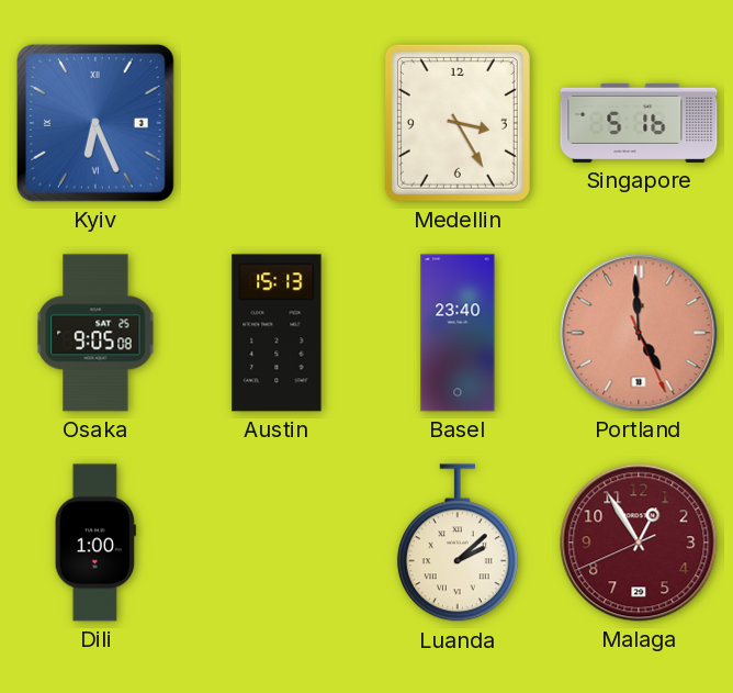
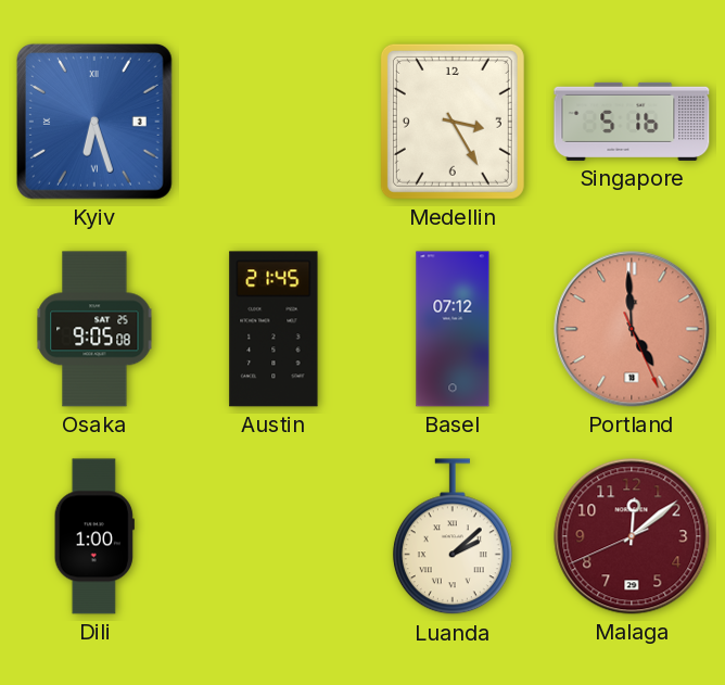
Kyiv: 6:26 -> 6:27 (94, 122)
Austin: 15:13 -> 21:45 (274, 329)
Basel: 23:40 -> 07:12 (453, 329)
Malaga: 12:54 -> 12:08 (632, 536)
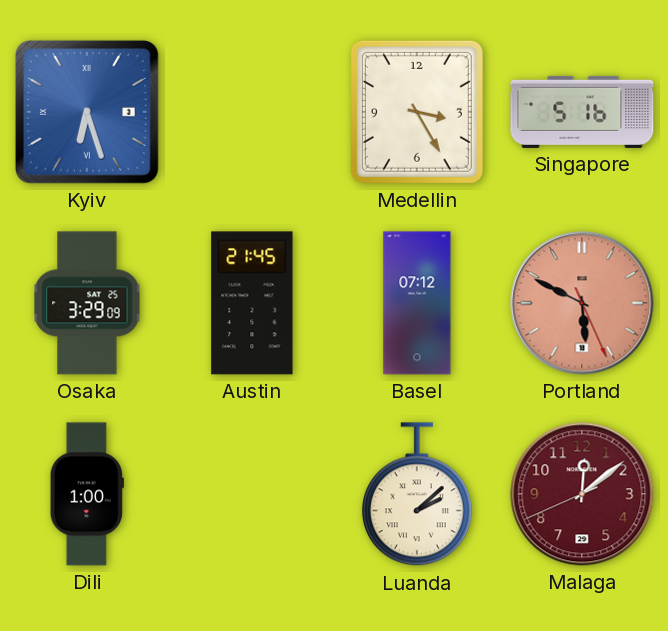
Osaka: 9:05 -> 3:29 (87, 303)
Portland: 4:59 -> 5:49 (582, 303)
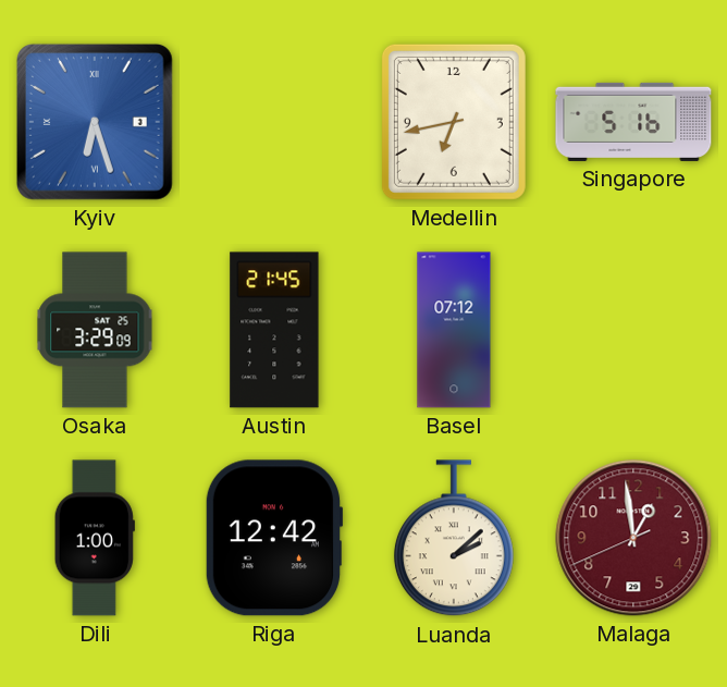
Medellin: 3:25 -> 6:43 (454, 122)
Portland: 5:49 -> none (582, 303)
Riga: none -> 12:42 (274, 538)
Malaga: 12:08 -> 12:58 (633, 538)
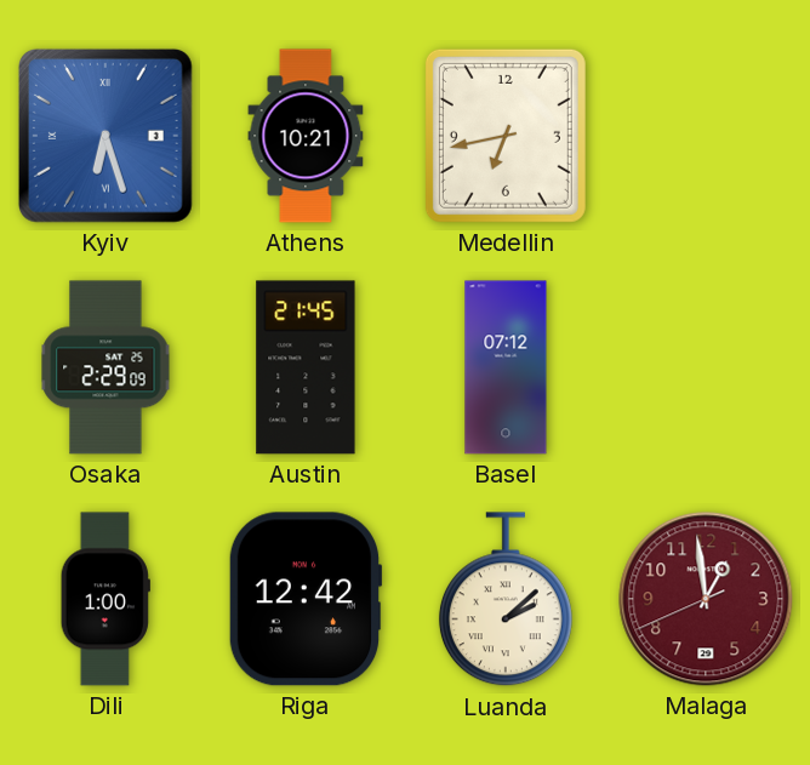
Athens: none -> 10:21 (306, 136)
Singapore: 5:16 -> none (633, 122)
Osaka: 3:29 -> 2:29 (105, 367)
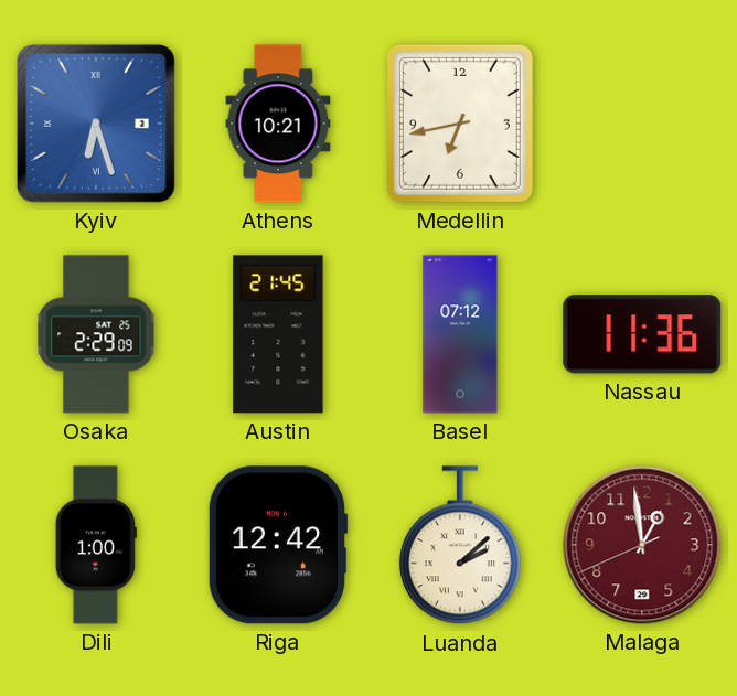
Nassau: none -> 11:36 (642, 334)
